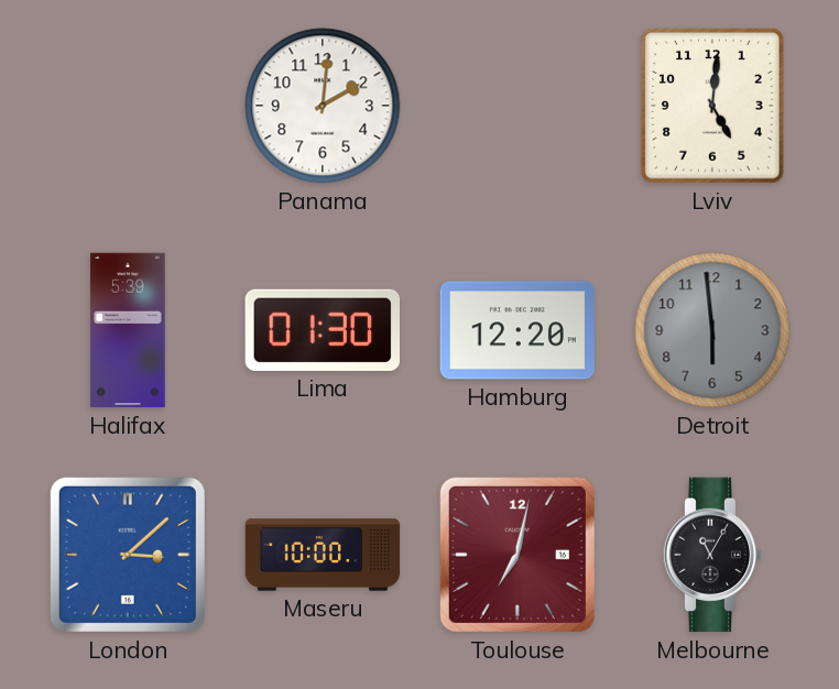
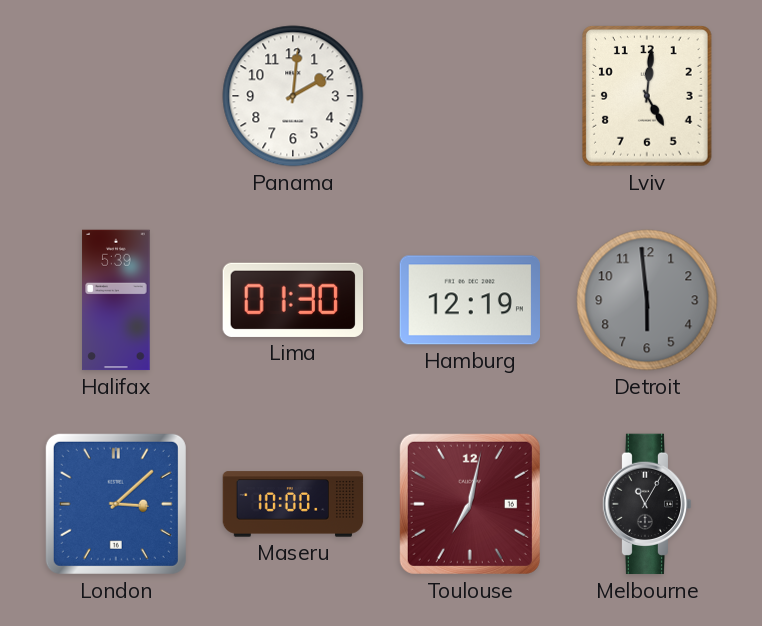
Hamburg: 12:20 -> 12:19 (469, 300)
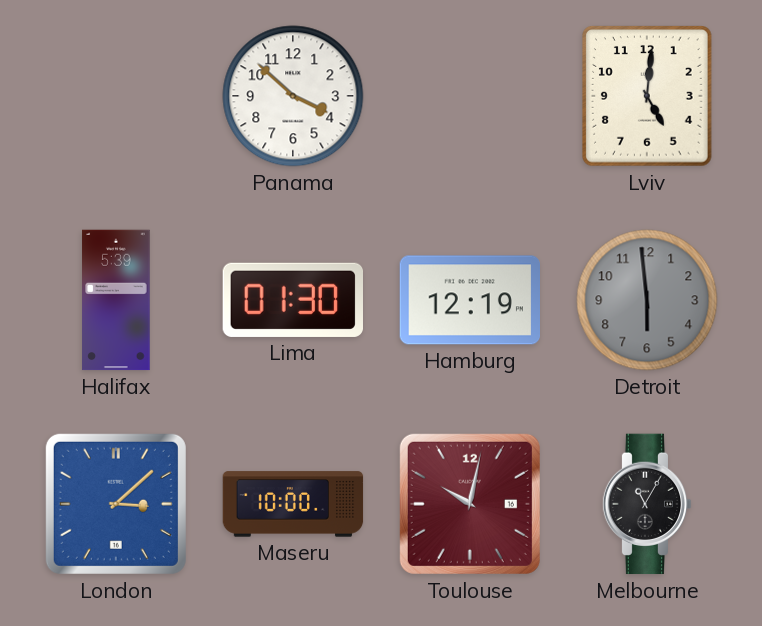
Panama: 2:01 -> 3:52 (293, 96)
Toulouse: 7:02 -> 10:02 (470, 504)
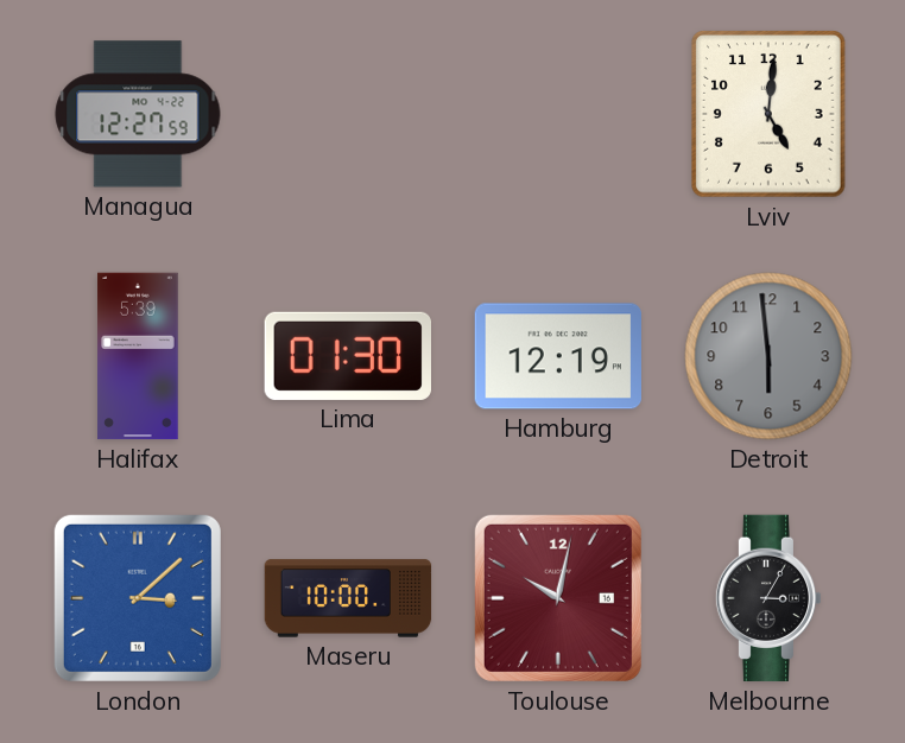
Managua: none -> 12:27 (138, 114)
Panama: 3:52 -> none (293, 96)
Melbourne: 11:05 -> 3:05 (768, 598)
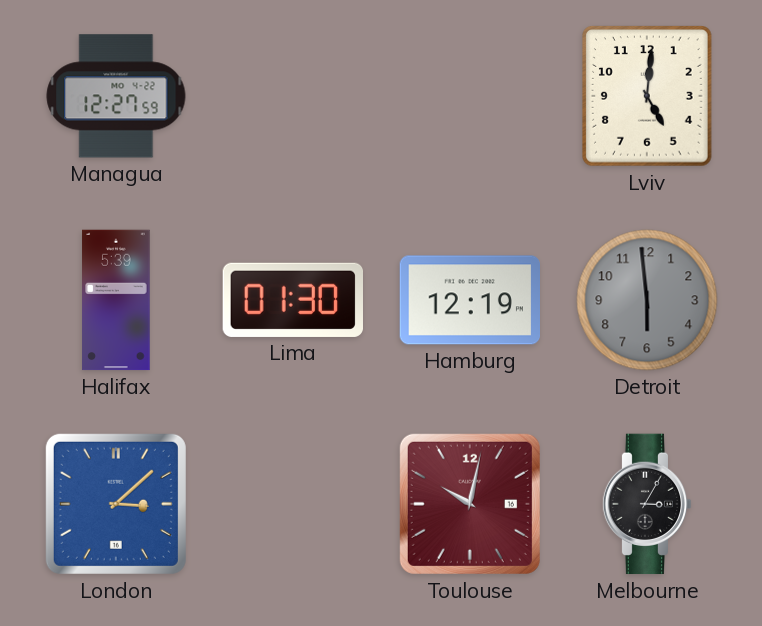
Maseru: 10:00 -> none (348, 598)
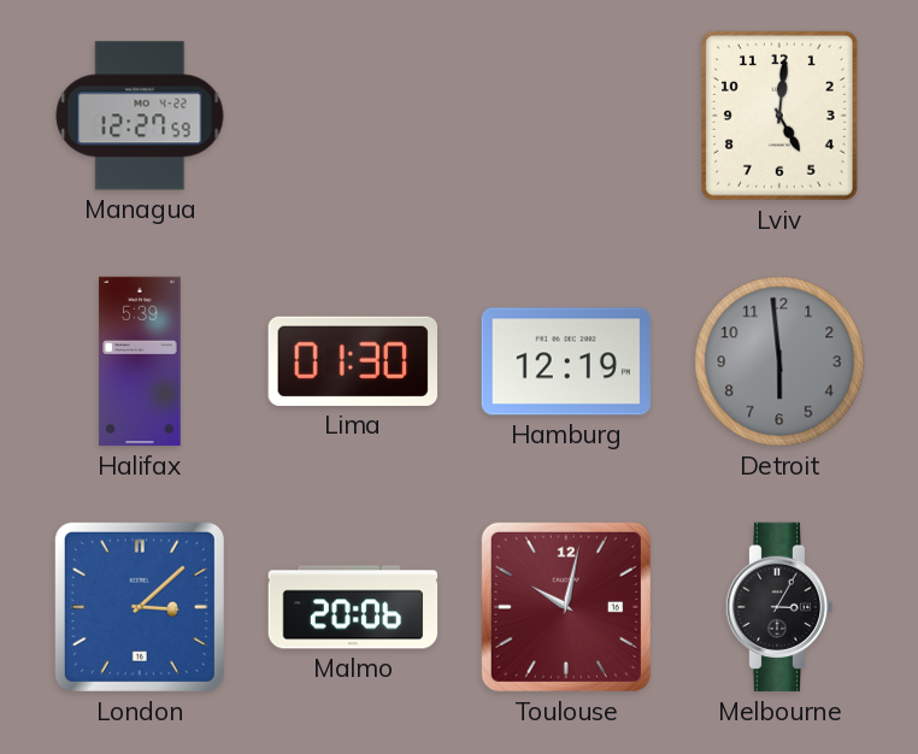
Malmo: none -> 20:06 (353, 607)
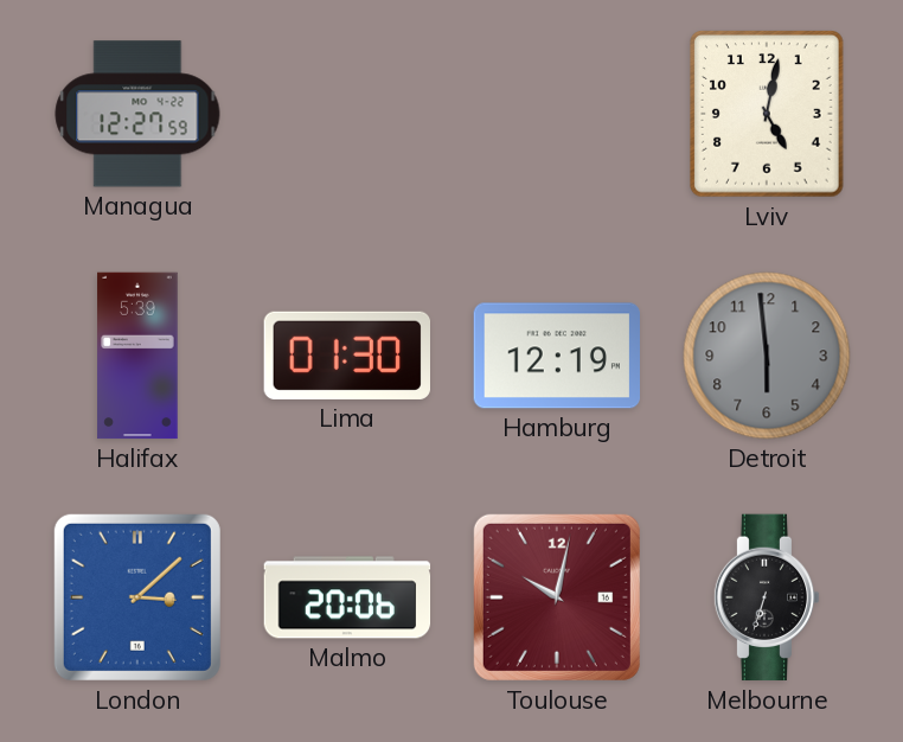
Lviv: 5:01 -> 5:02 (768, 114)
Melbourne: 3:05 -> 6:33 (767, 597)
